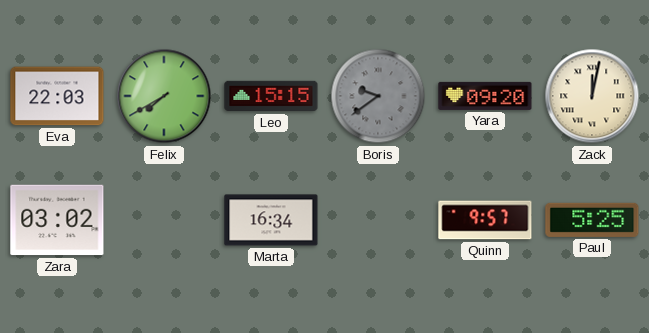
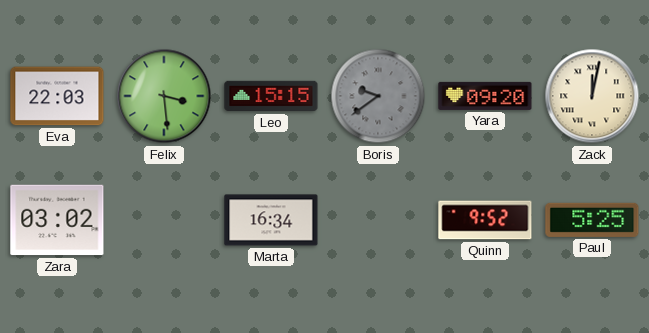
Felix: 7:40 -> 3:29 (164, 96)
Quinn: 9:57 -> 9:52 (485, 220)
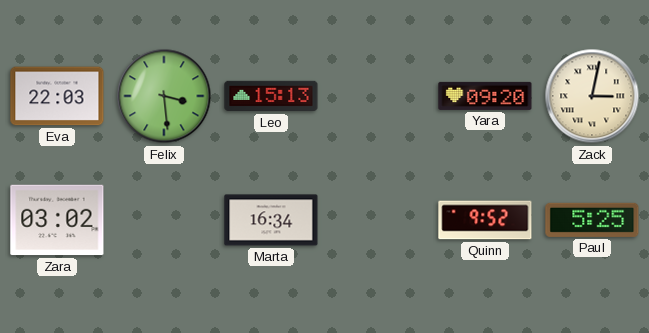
Leo: 15:15 -> 15:13 (271, 96)
Boris: 9:39 -> none (378, 96)
Zack: 12:02 -> 3:02 (592, 96)
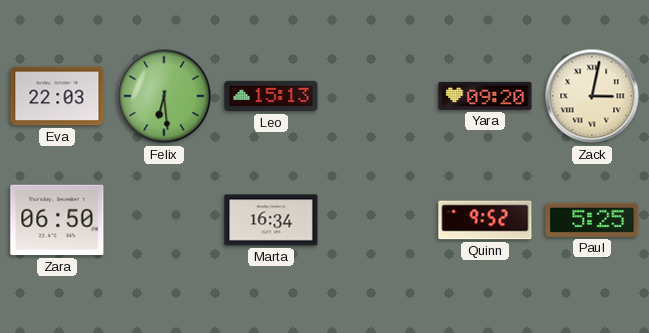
Felix: 3:29 -> 6:29 (164, 96)
Zara: 03:02 -> 06:50 (57, 220)
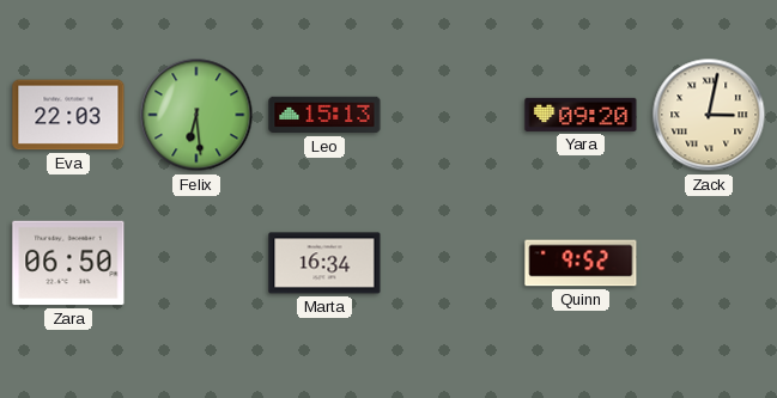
Paul: 5:25 -> none (592, 220)
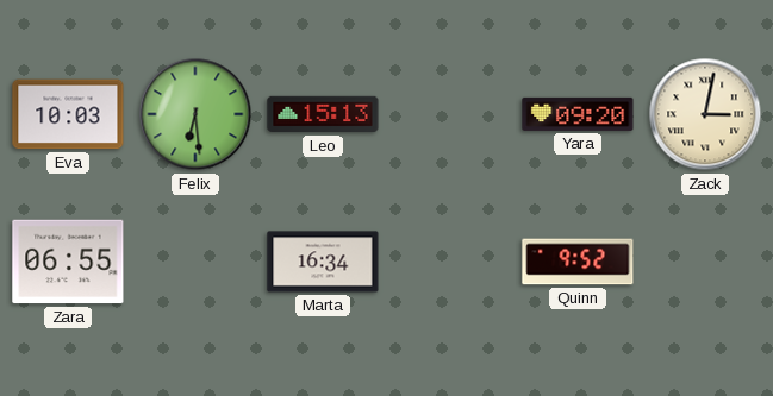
Eva: 22:03 -> 10:03 (68, 114)
Zara: 06:50 -> 06:55 (68, 262)
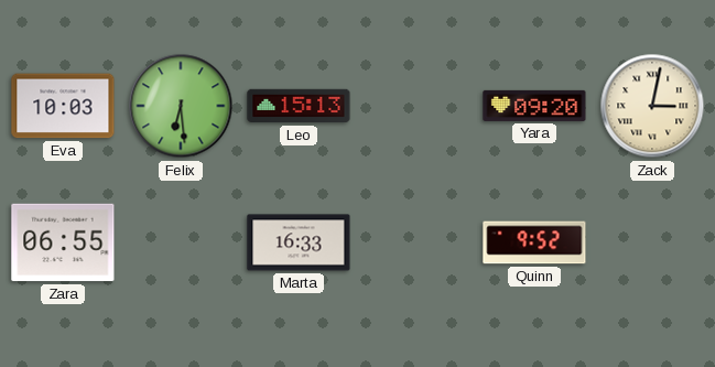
Marta: 16:34 -> 16:33 (299, 242)
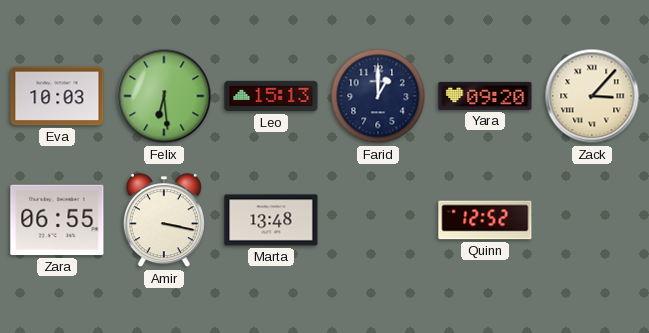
Farid: none -> 1:00 (378, 96)
Zack: 3:02 -> 3:07 (592, 96)
Amir: none -> 3:17 (164, 221)
Marta: 16:33 -> 13:48 (271, 220)
Quinn: 9:52 -> 12:52 (485, 220)
